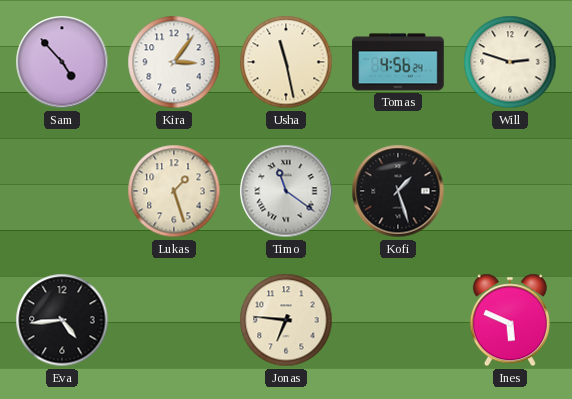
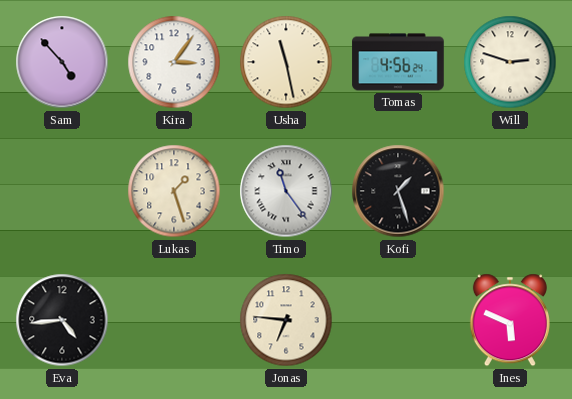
Timo: 11:21 -> 11:24 (286, 191)
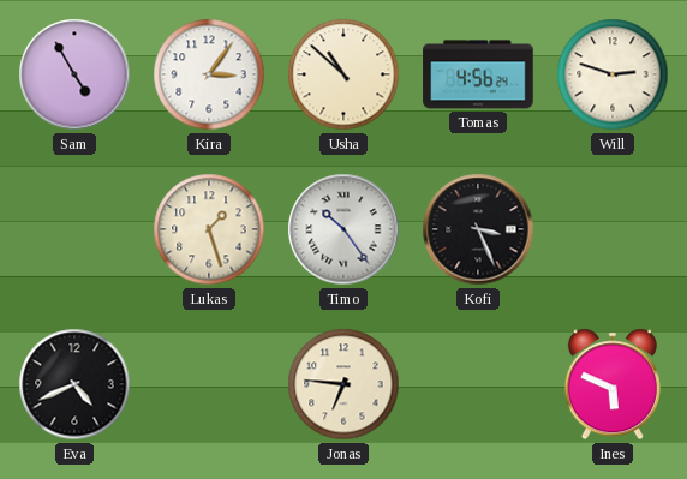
Sam: 4:53 -> 4:55 (74, 74)
Usha: 11:28 -> 10:52 (343, 74)
Timo: 11:24 -> 10:24 (343, 229)
Kofi: 1:27 -> 3:26 (478, 229)
Eva: 4:44 -> 4:41 (74, 384)
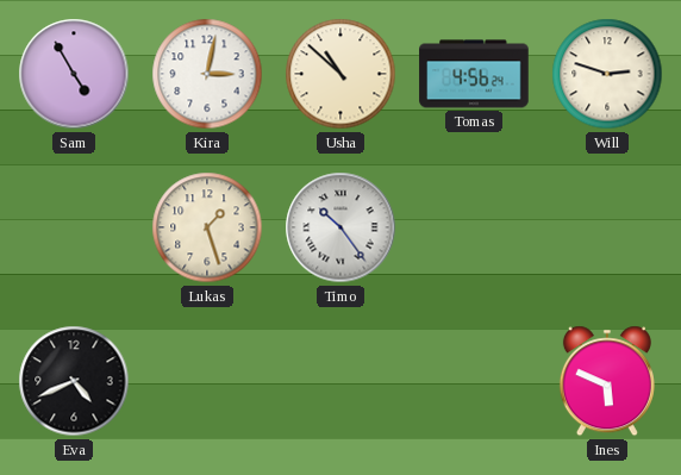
Kira: 3:06 -> 3:02 (207, 74)
Kofi: 3:26 -> none (478, 229)
Jonas: 6:46 -> none (343, 384)
